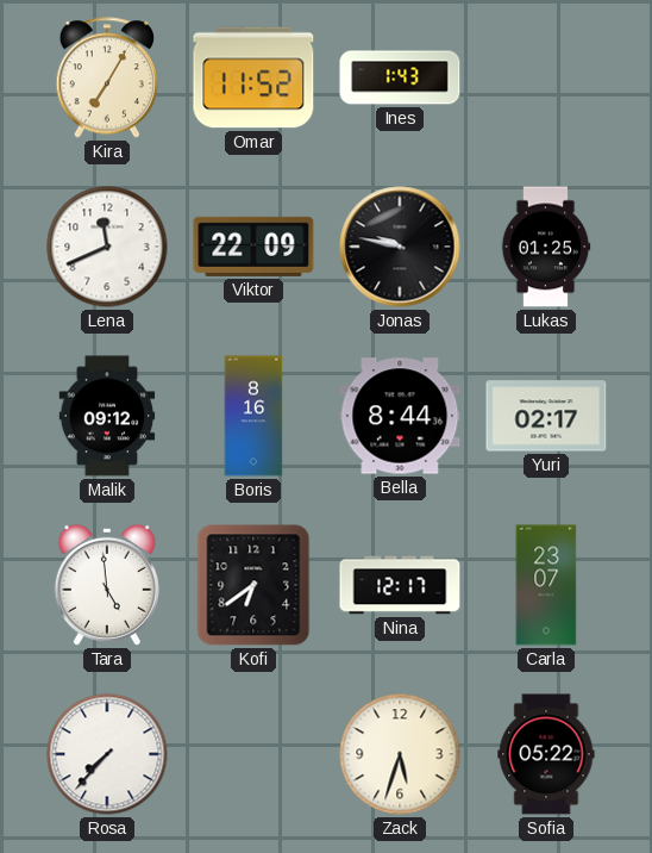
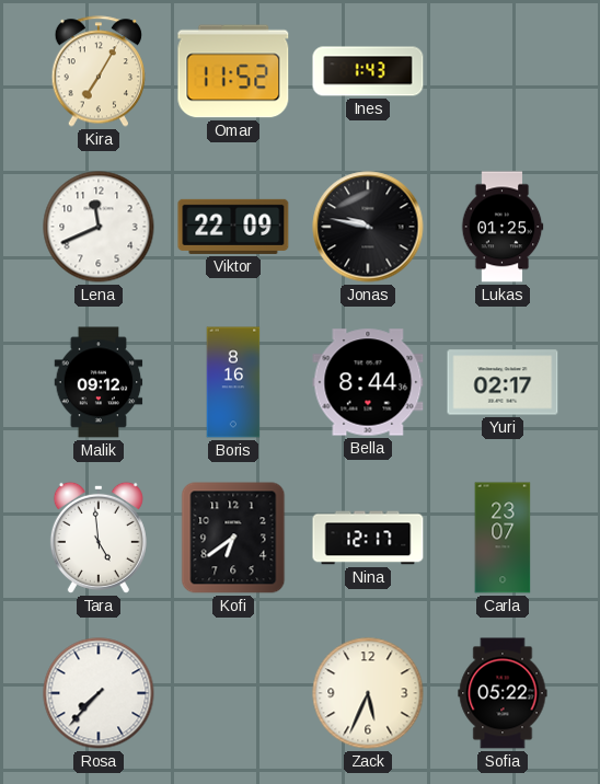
Zack: 5:33 -> 5:34 (368, 693)
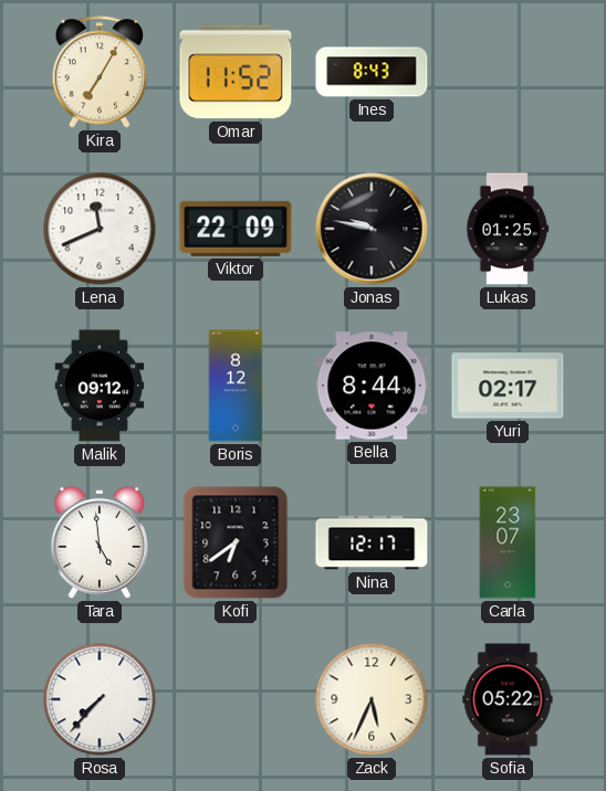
Ines: 1:43 -> 8:43 (372, 72)
Boris: 8:16 -> 8:12 (236, 386)
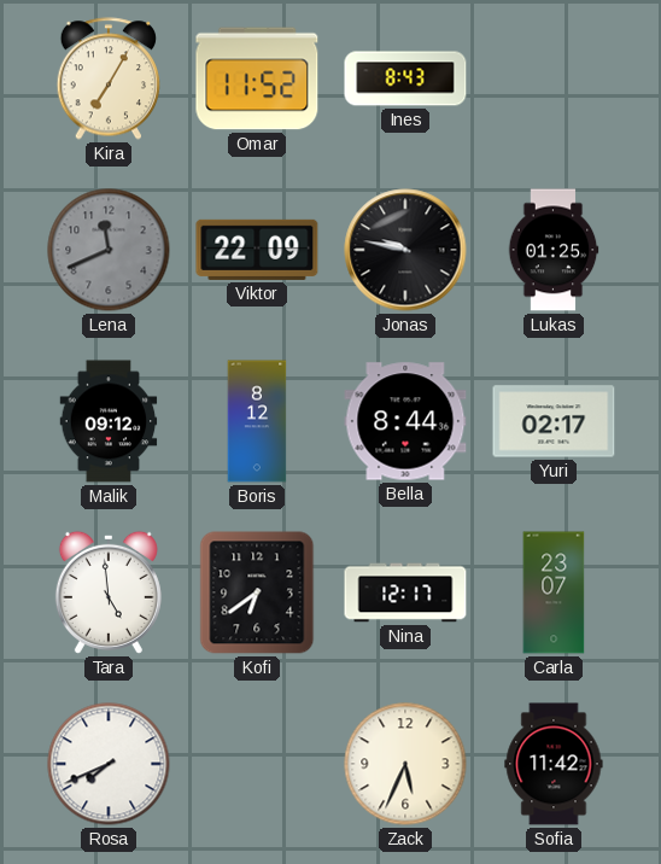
Lena dial: white -> grey (109, 250)
Rosa: 7:37 -> 7:41 (109, 764)
Sofia: 05:22 -> 11:42 (554, 764)
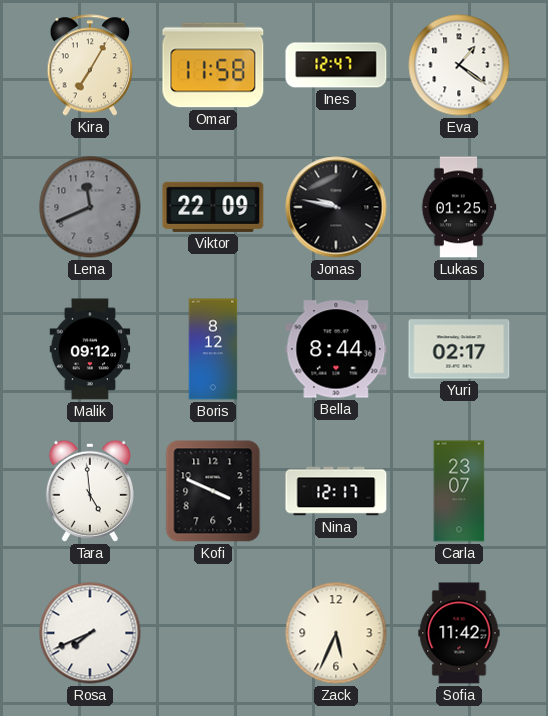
Omar: 11:52 -> 11:58 (213, 65)
Ines: 8:43 -> 12:47 (336, 65)
Eva: none -> 1:21 (459, 65)
Kofi: 6:39 -> 3:49 (213, 491)
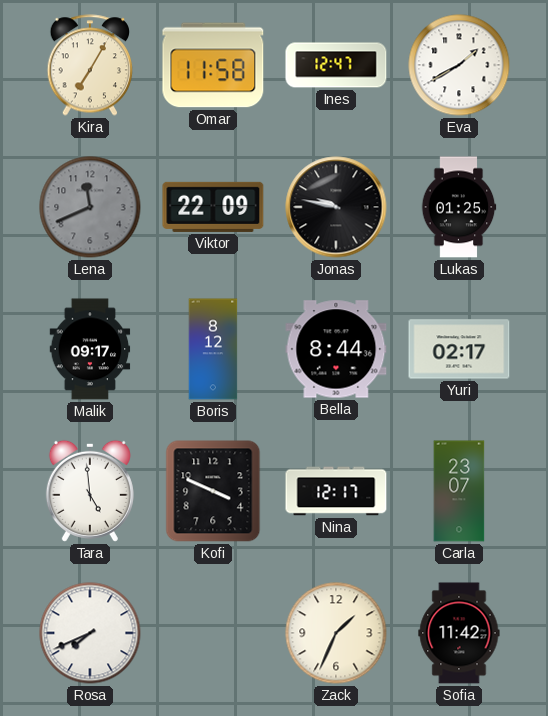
Eva: 1:21 -> 1:40 (459, 65)
Malik: 09:12 -> 09:17 (90, 349)
Zack: 5:34 -> 1:34 (336, 633)
